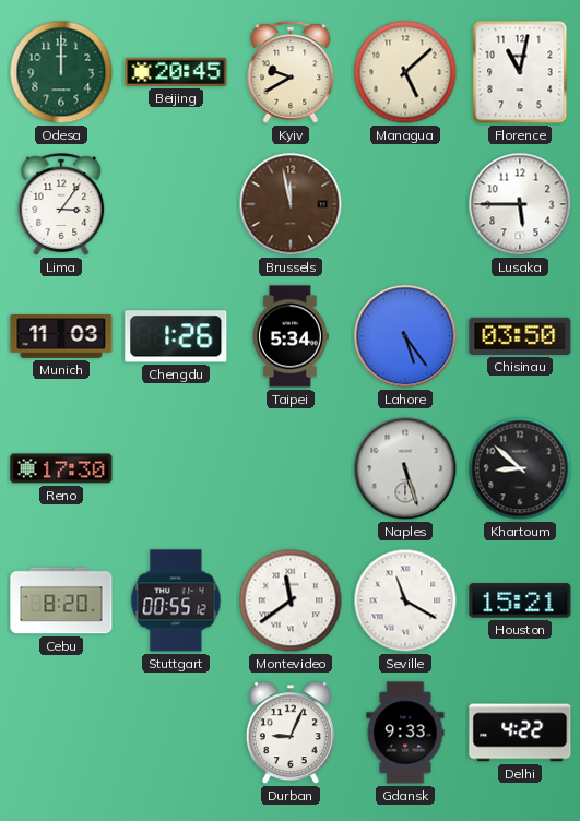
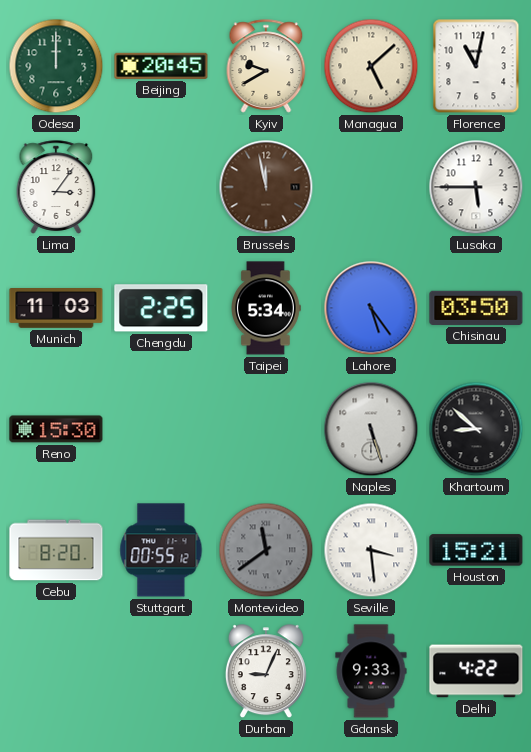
Chengdu: 1:26 -> 2:25 (161, 308)
Reno: 17:30 -> 15:30 (56, 429)
Montevideo dial: white -> grey (266, 550)
Seville: 11:20 -> 3:29 (371, 550)
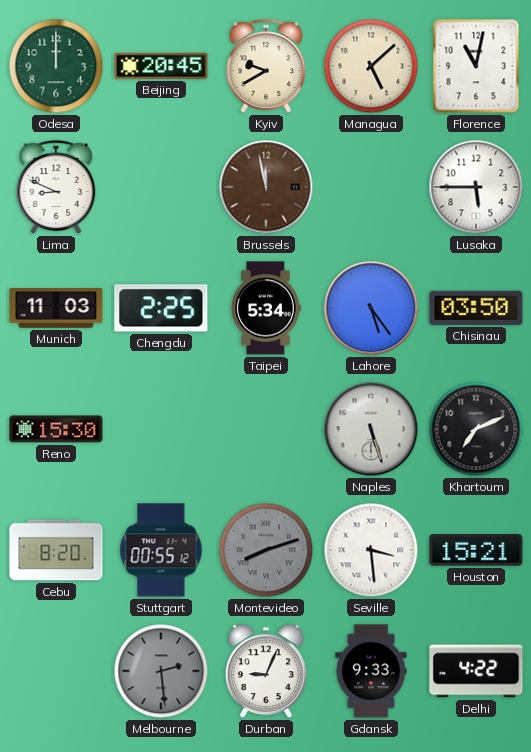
Lima: 3:06 -> 8:49 (56, 187)
Khartoum: 8:52 -> 7:11 (476, 429)
Montevideo: 11:39 -> 8:12 (266, 550)
Melbourne: none -> 2:29 (161, 671)
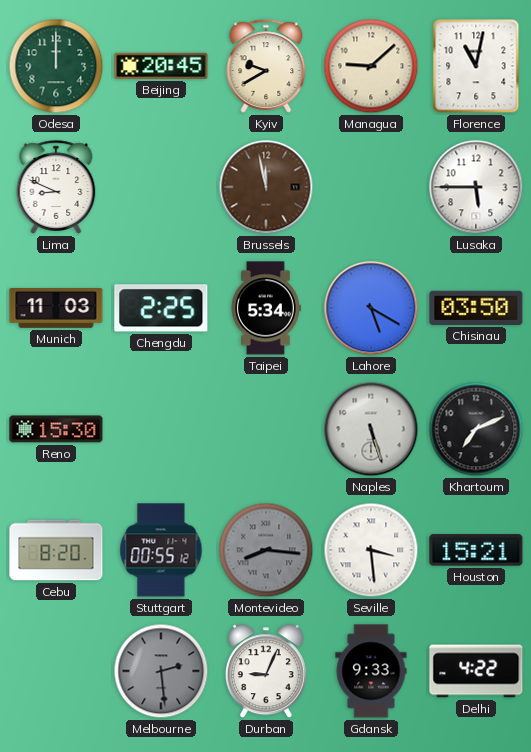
Managua: 5:08 -> 9:08 (371, 66)
Lahore: 5:24 -> 5:20 (371, 308)
Montevideo: 8:12 -> 8:16 (266, 550)
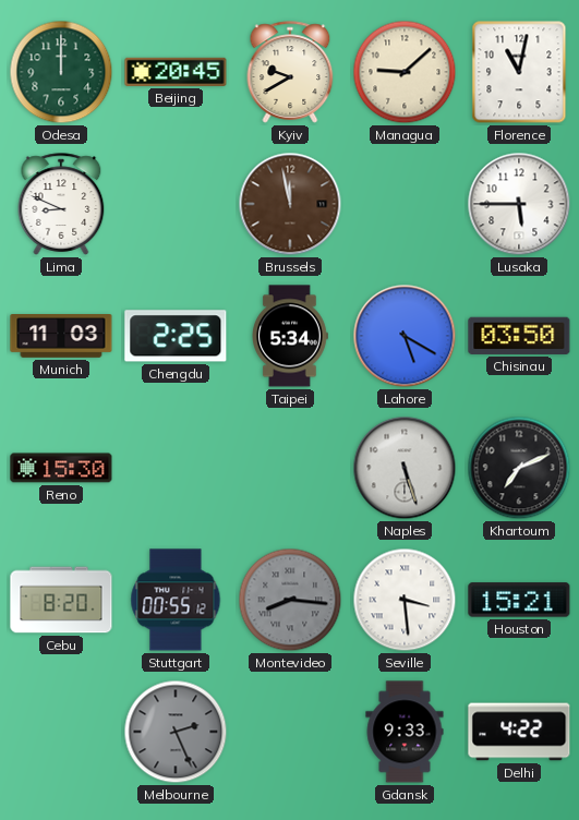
Melbourne: 2:29 -> 2:26 (176, 732)
Durban: 9:04 -> none (266, 672)
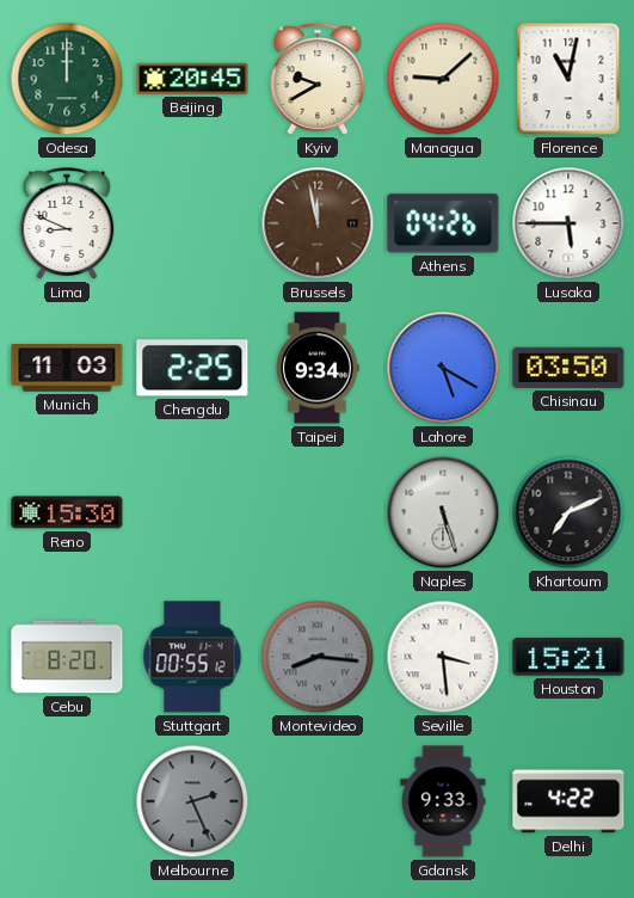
Athens: none -> 04:26 (443, 223)
Taipei: 5:34 -> 9:34 (318, 368)
